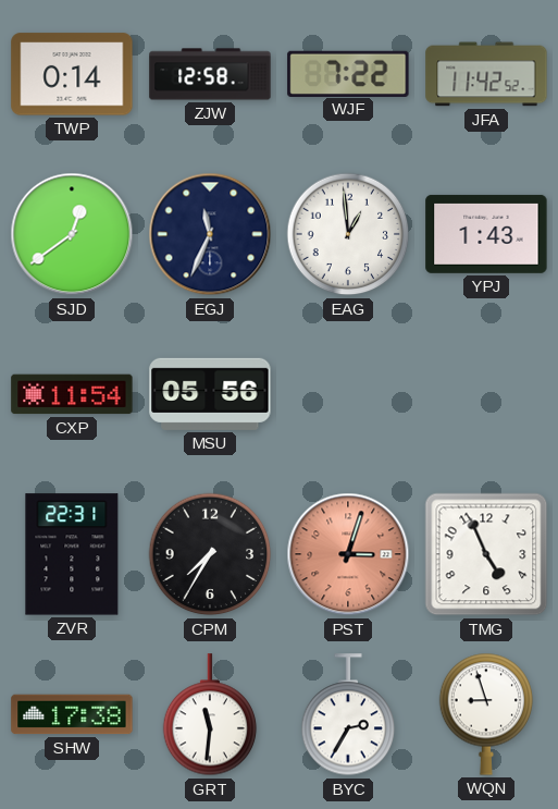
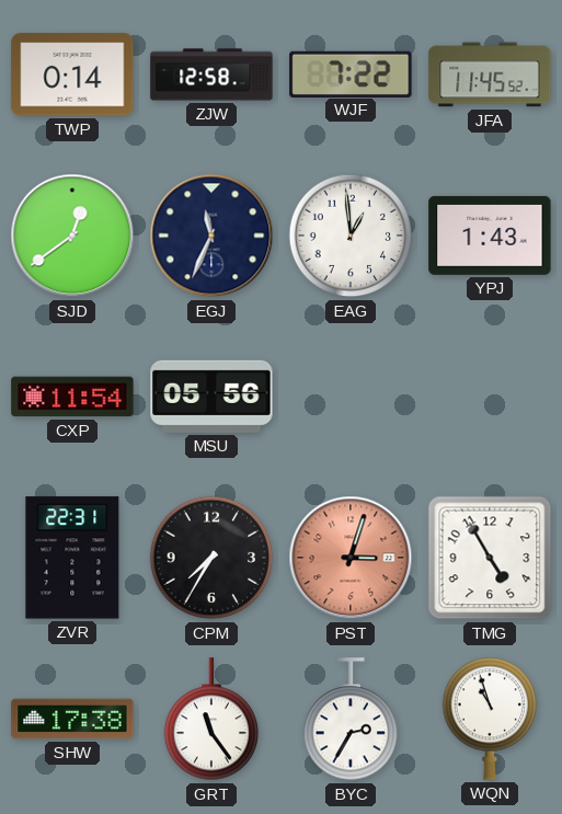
JFA: 11:42 -> 11:45 (490, 74)
TMG: 4:56 -> 4:55 (490, 558)
GRT: 11:31 -> 11:24 (211, 720)
WQN: 8:57 -> 10:57 (490, 719)
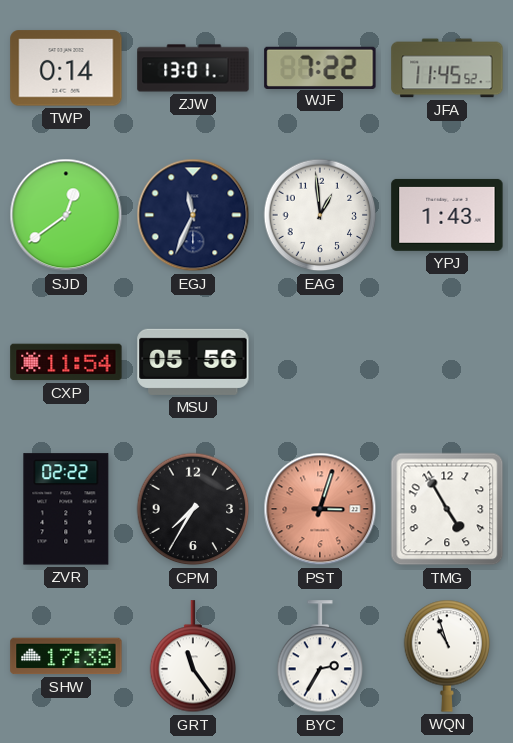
ZJW: 12:58 -> 13:01 (193, 68)
ZVR: 22:31 -> 02:22 (66, 509)
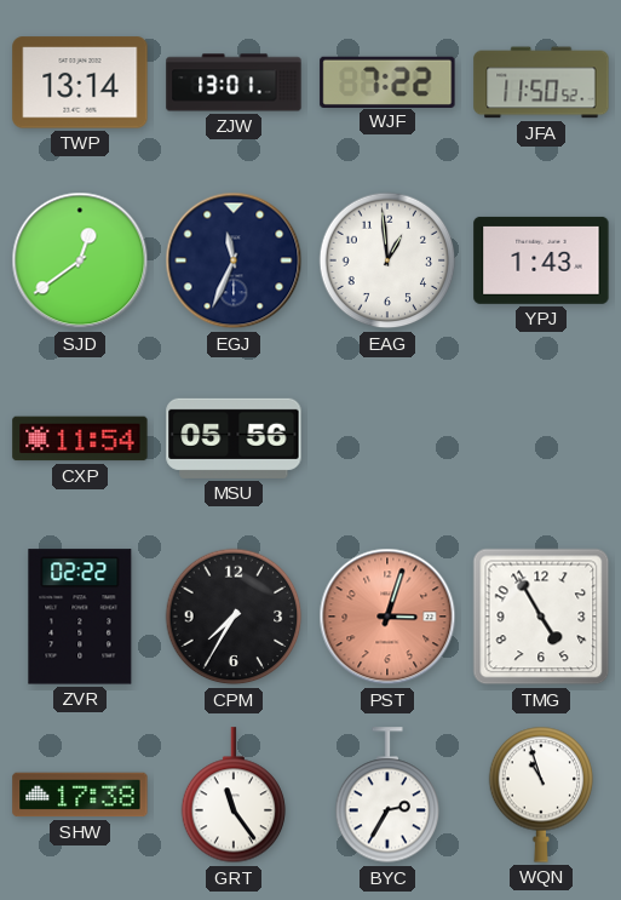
TWP: 0:14 -> 13:14 (80, 82)
JFA: 11:45 -> 11:50 (541, 82)
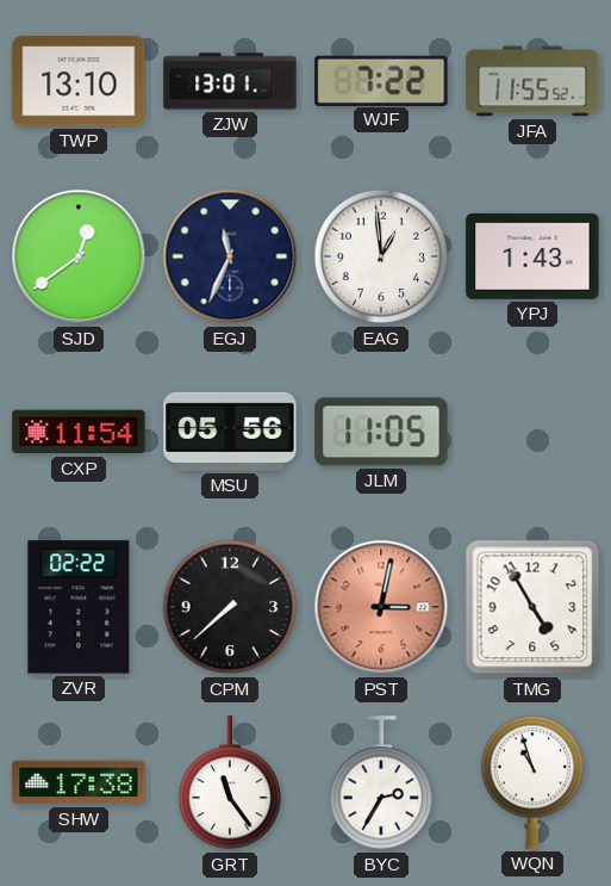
TWP: 13:14 -> 13:10 (79, 81)
JFA: 11:50 -> 11:55 (532, 81)
JLM: none -> 11:05 (381, 432)
CPM: 7:35 -> 7:38 (230, 607)
PST: 3:03 -> 3:02 (381, 607)
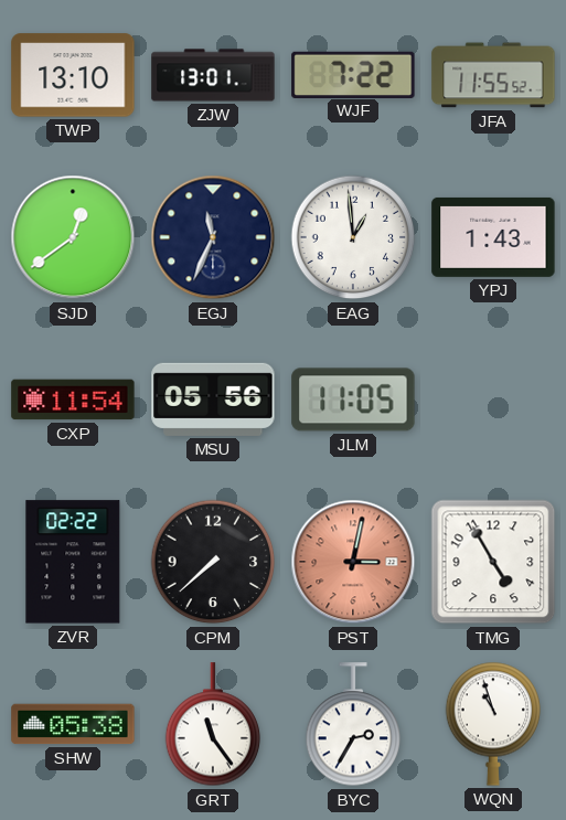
SHW: 17:38 -> 05:38 (73, 724)
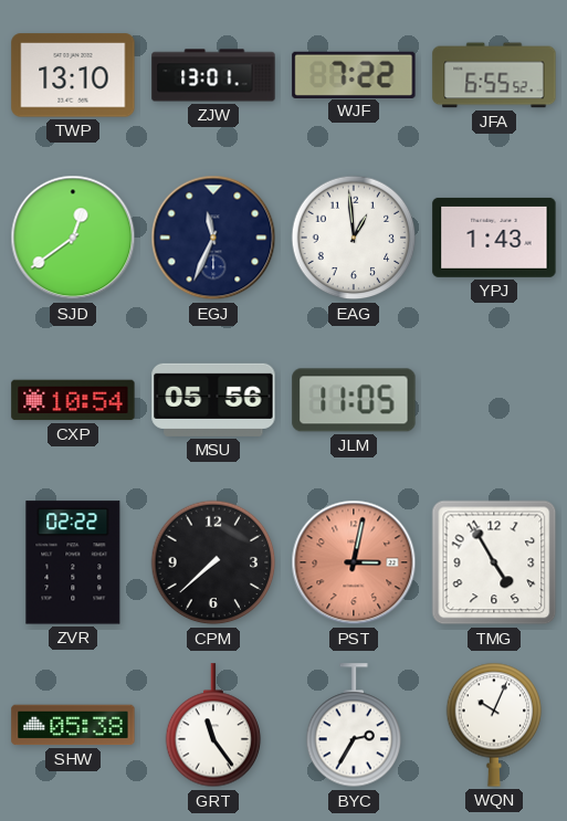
JFA: 11:55 -> 6:55 (494, 75)
CXP: 11:54 -> 10:54 (73, 400)
WQN: 10:57 -> 10:04 (494, 725)
